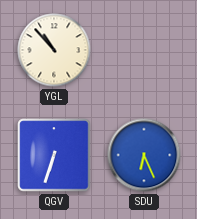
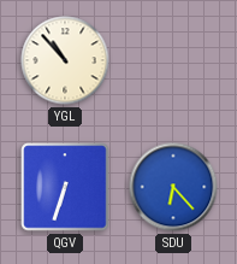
SDU: 6:26 -> 6:23 (173, 187)
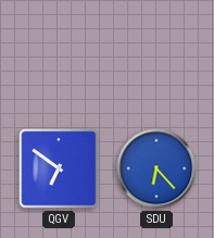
YGL: 10:53 -> none (65, 60)
QGV: 6:33 -> 6:51 (59, 168)
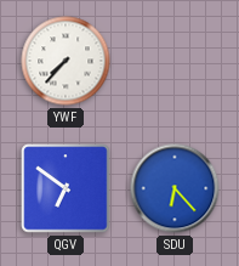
YWF: none -> 7:37 (66, 61)
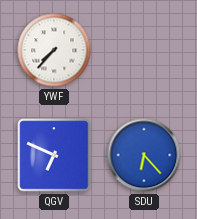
QGV: 6:51 -> 6:49 (54, 155)
